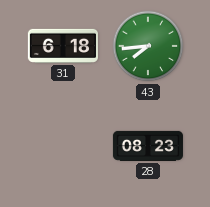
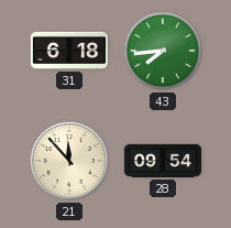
21: none -> 11:53 (69, 161)
28: 08:23 -> 09:54 (163, 161)
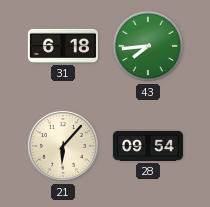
21: 11:53 -> 6:07 (63, 146)
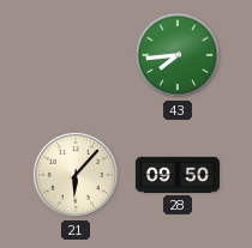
31: 6:18 -> none (63, 46)
28: 09:54 -> 09:50 (178, 175)
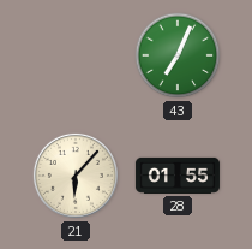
43: 7:44 -> 7:04 (178, 55)
28: 09:50 -> 01:55 (178, 176)
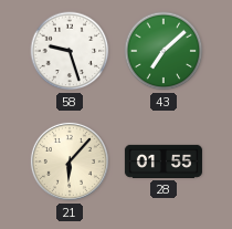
58: none -> 9:27 (70, 51)
43: 7:04 -> 7:08 (164, 51)
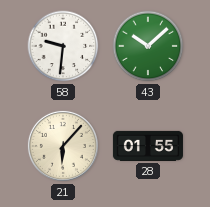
58: 9:27 -> 9:31 (63, 46)
43: 7:08 -> 10:08 (148, 46)
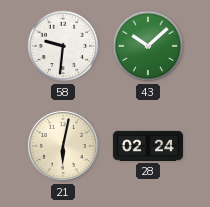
21: 6:07 -> 6:02 (63, 146)
28: 01:55 -> 02:24 (148, 146)
